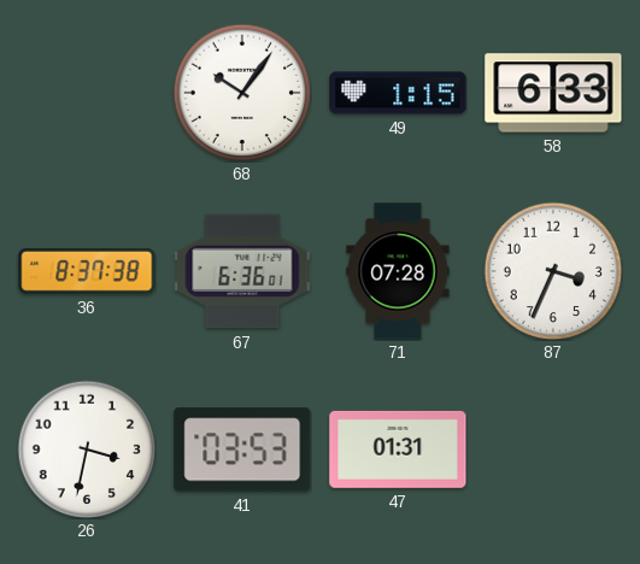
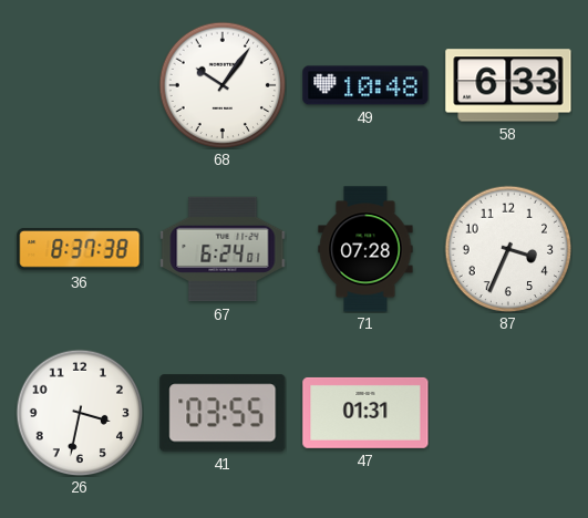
49: 1:15 -> 10:48 (365, 85)
67: 6:36 -> 6:24 (223, 249)
41: 03:53 -> 03:55 (223, 413)
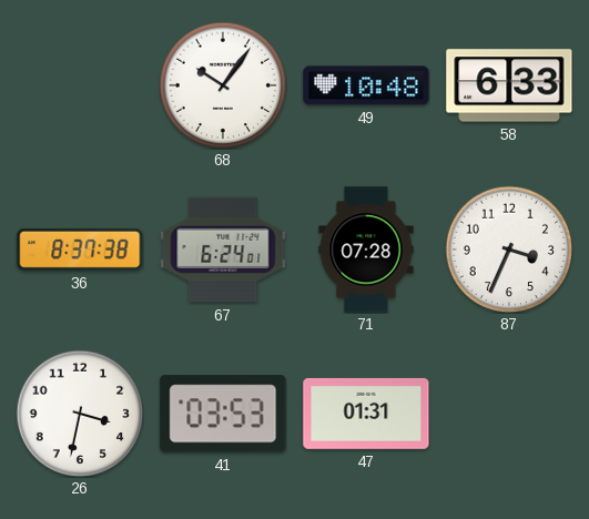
41: 03:55 -> 03:53 (223, 414)
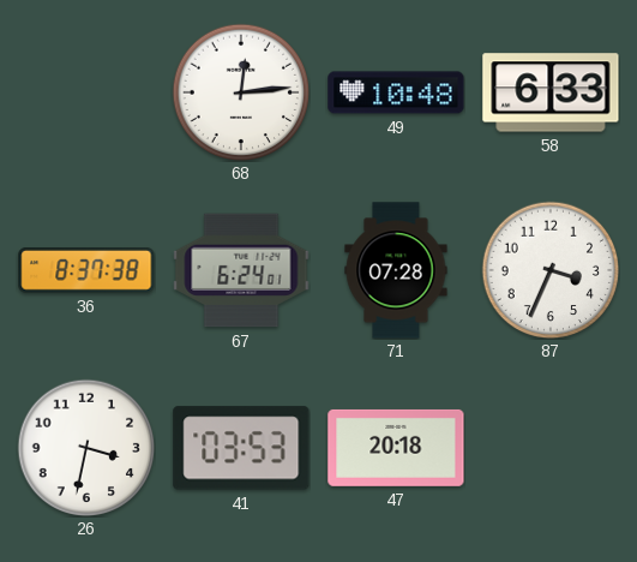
68: 10:06 -> 12:14 (241, 92)
47: 01:31 -> 20:18 (396, 448)
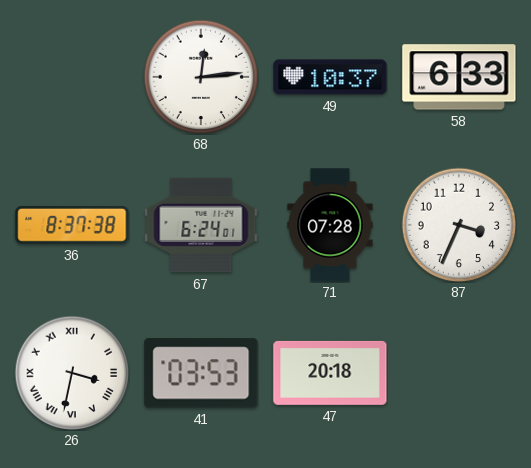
49: 10:48 -> 10:37 (330, 77)
26 numerals: Arabic -> Roman (72, 373)
